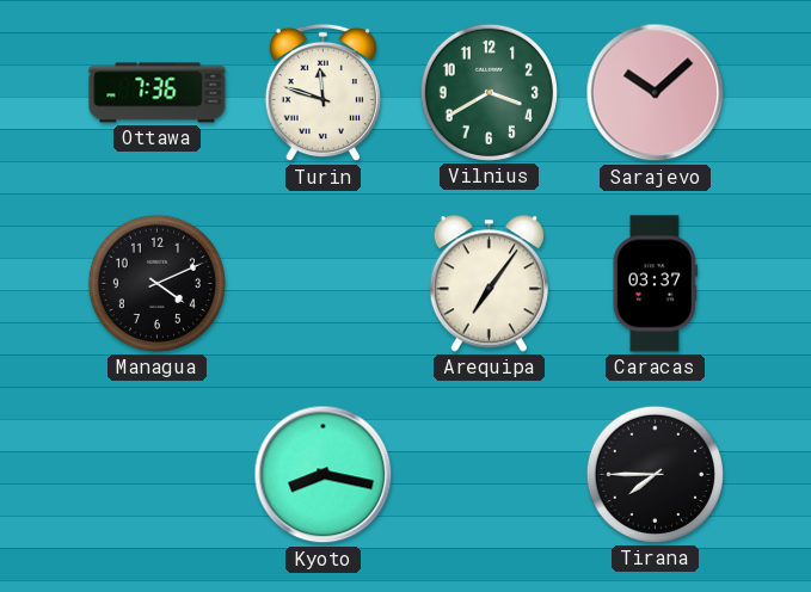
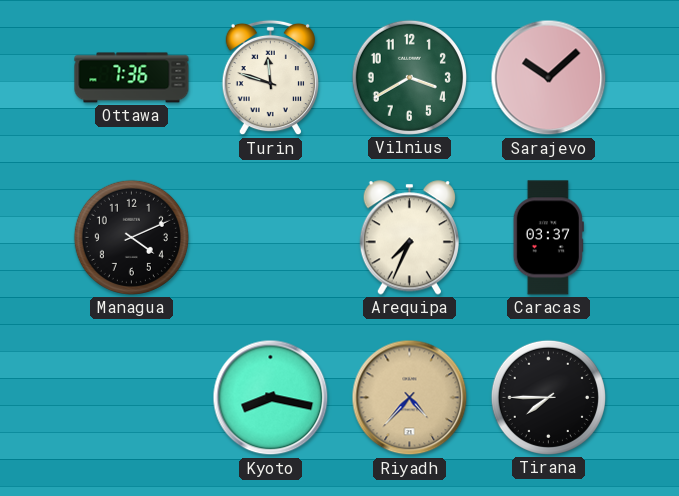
Arequipa: 7:06 -> 7:34 (409, 238)
Riyadh: none -> 4:37 (410, 398)
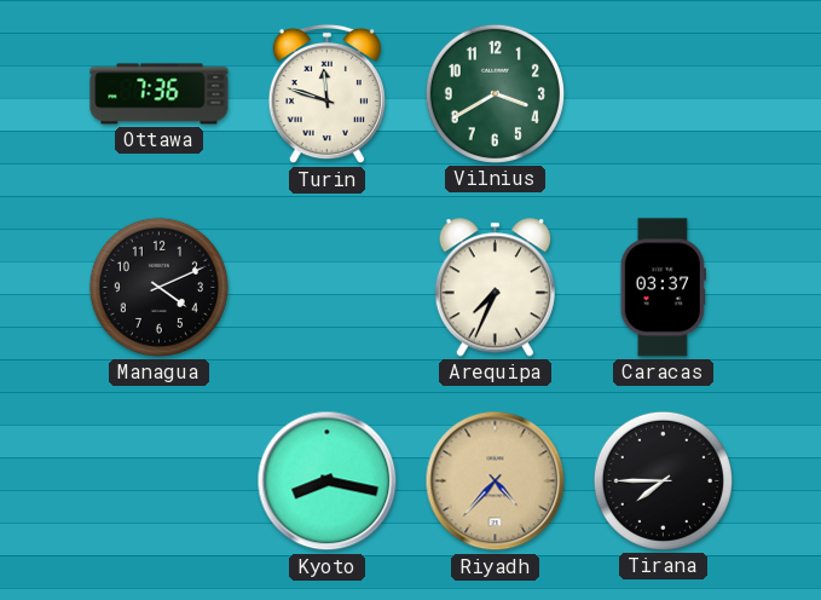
Sarajevo: 10:08 -> none (549, 78)
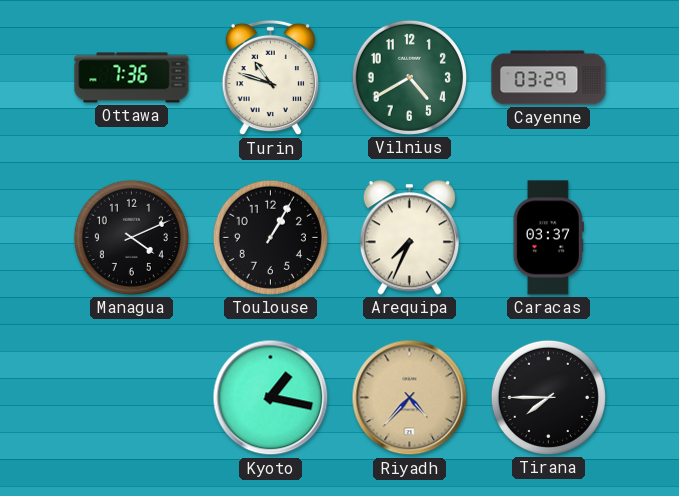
Turin: 11:48 -> 10:48 (270, 78)
Vilnius: 3:40 -> 4:40 (409, 77)
Cayenne: none -> 03:29 (549, 78)
Toulouse: none -> 1:05 (270, 237)
Kyoto: 8:17 -> 1:17 (271, 398)
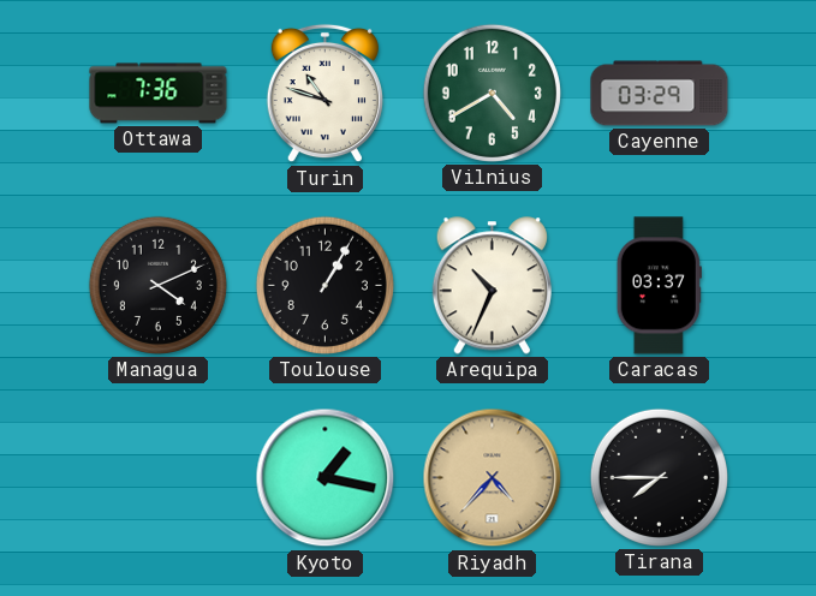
Arequipa: 7:34 -> 10:34 (492, 286)
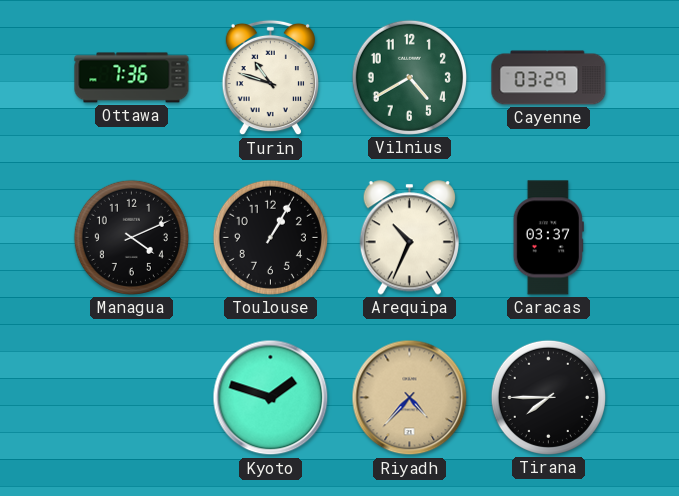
Kyoto: 1:17 -> 1:48 (271, 398)
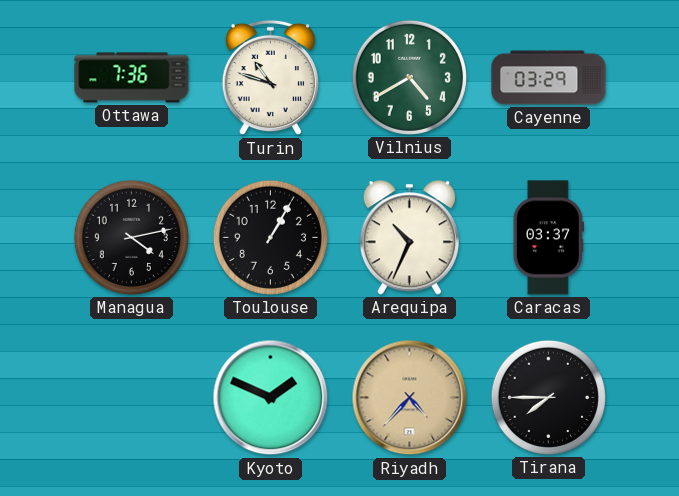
Managua: 4:11 -> 4:13 (131, 237)
Kyoto: 1:48 -> 1:49 (271, 398)
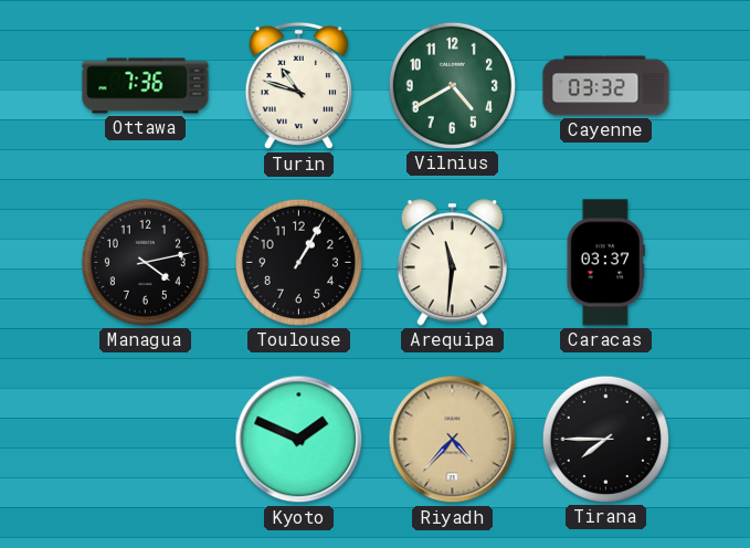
Cayenne: 03:29 -> 03:32 (606, 86)
Arequipa: 10:34 -> 11:31 (452, 263)
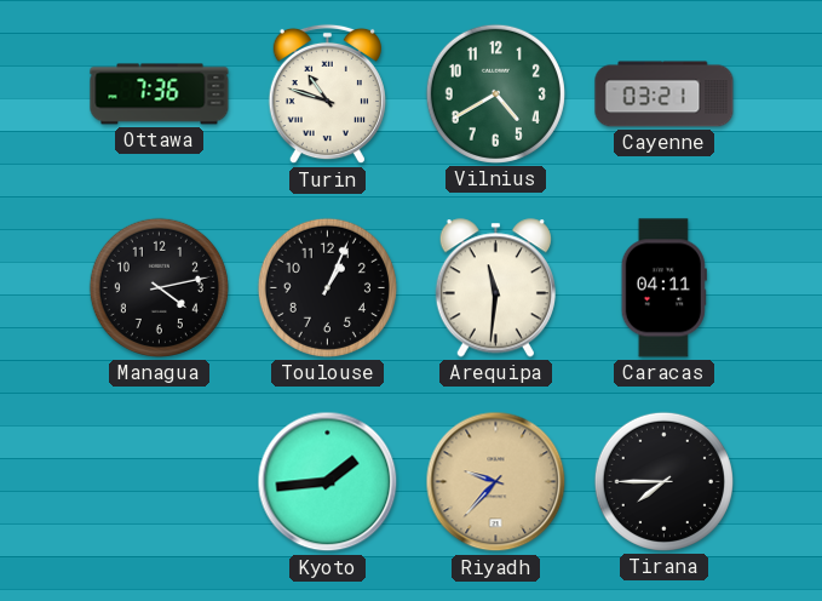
Cayenne: 03:32 -> 03:21 (665, 95)
Toulouse: 1:05 -> 1:04 (327, 287)
Caracas: 03:37 -> 04:11 (663, 288)
Kyoto: 1:49 -> 1:44 (328, 482)
Riyadh: 4:37 -> 9:37 (496, 482)
